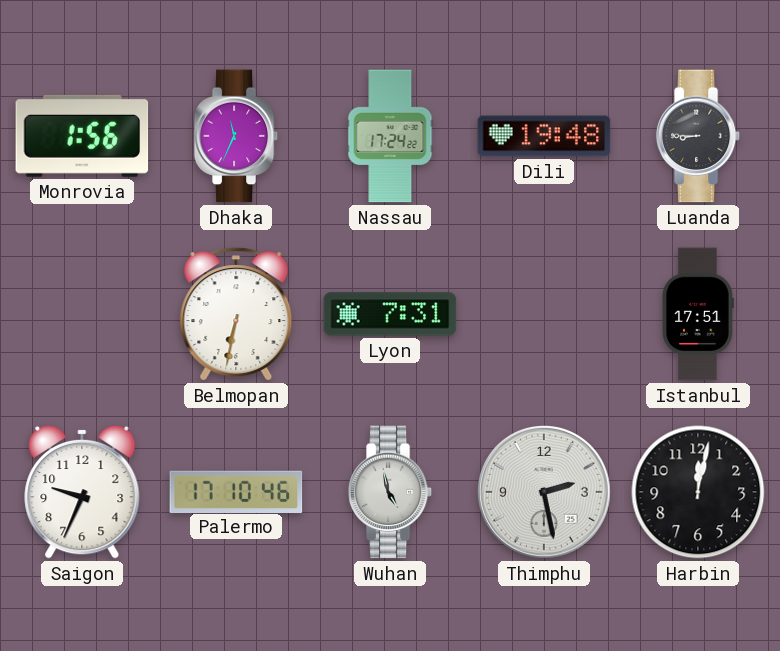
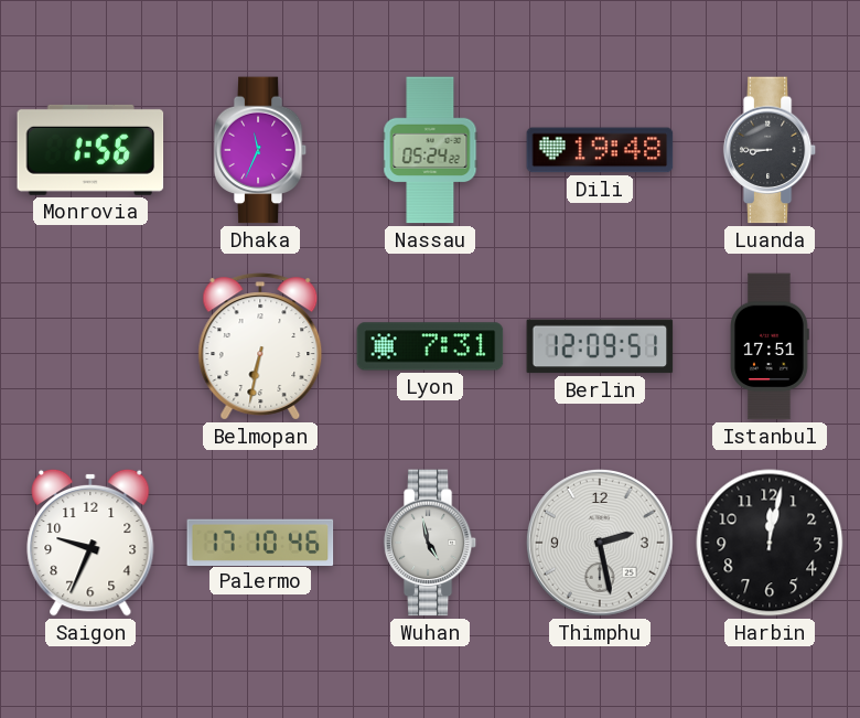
Nassau: 17:24 -> 05:24 (430, 150)
Berlin: none -> 12:09 (600, 346)
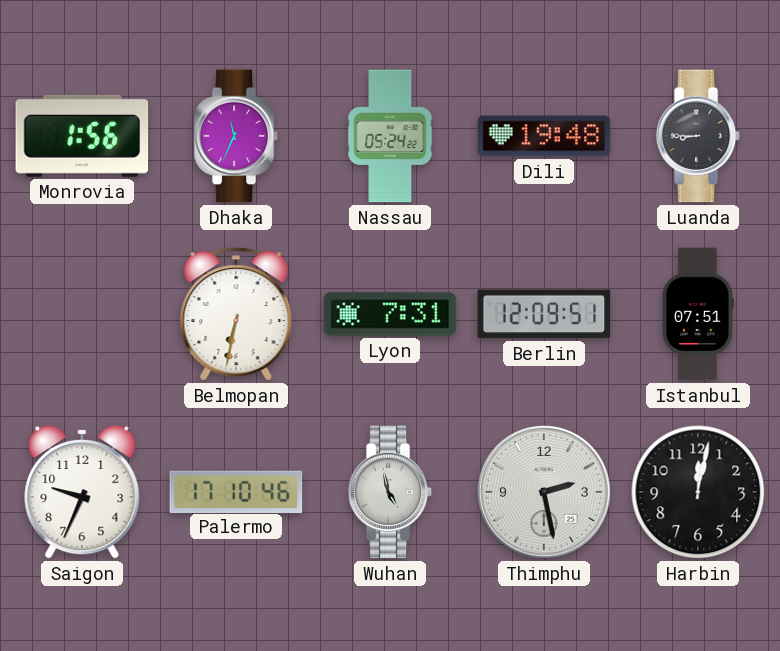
Istanbul: 17:51 -> 07:51 (699, 314)
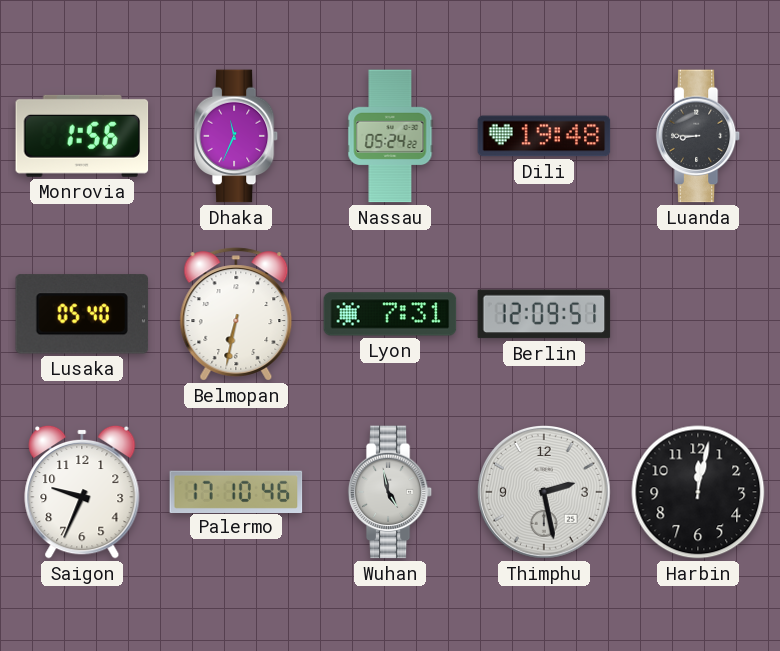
Lusaka: none -> 05:40 (82, 314)
Istanbul: 07:51 -> none (699, 314)
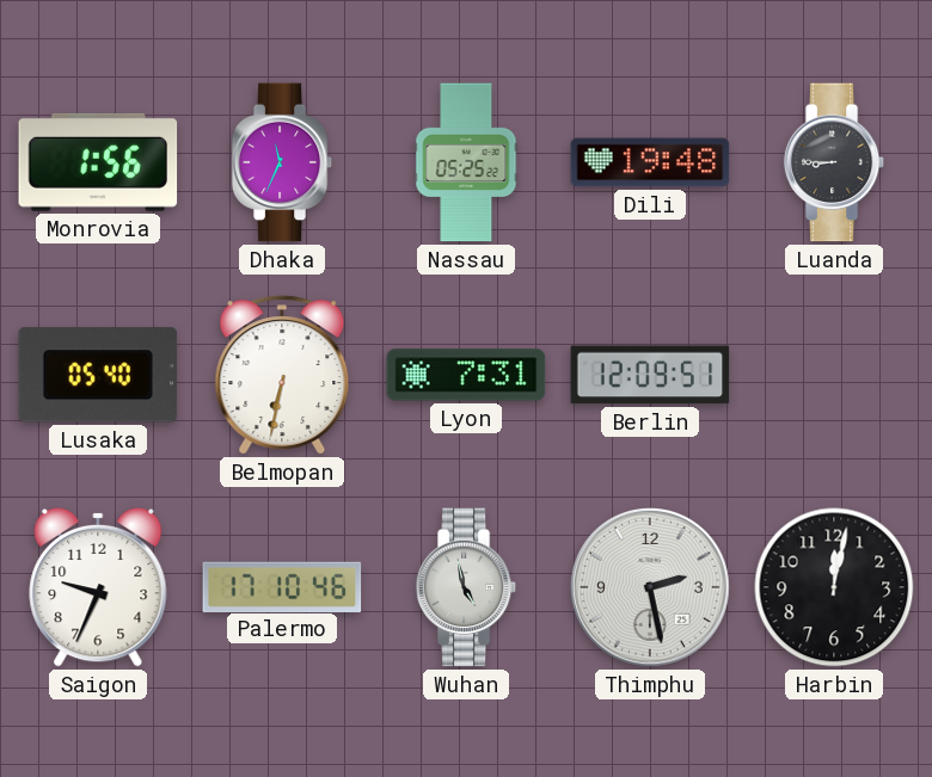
Nassau: 05:24 -> 05:25 (466, 162)
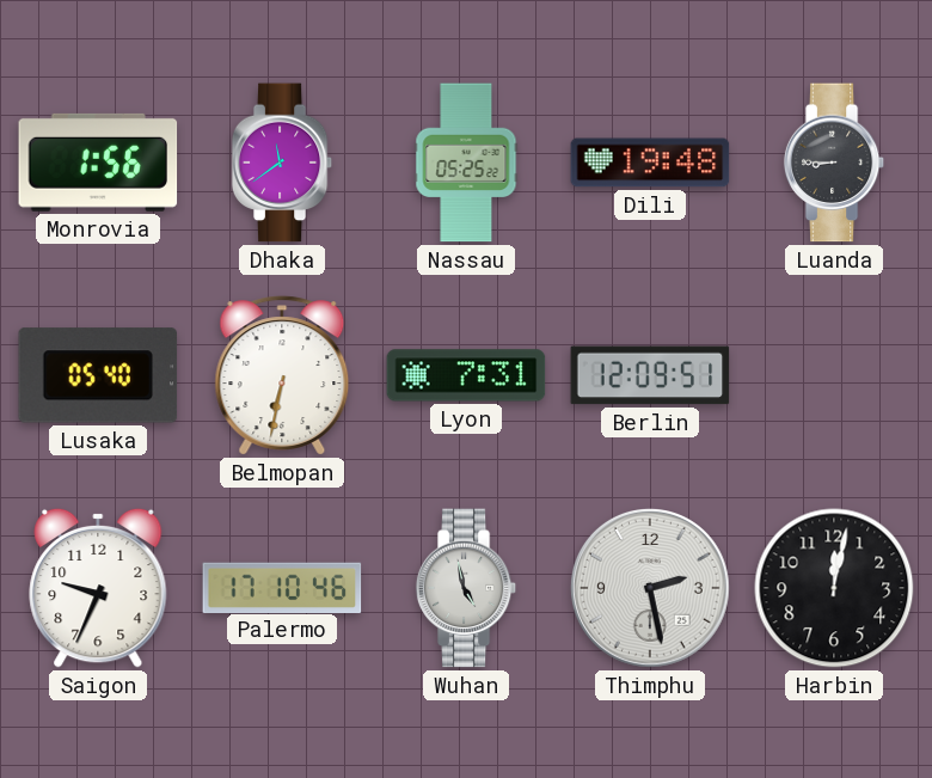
Dhaka: 11:34 -> 11:39 (282, 163)
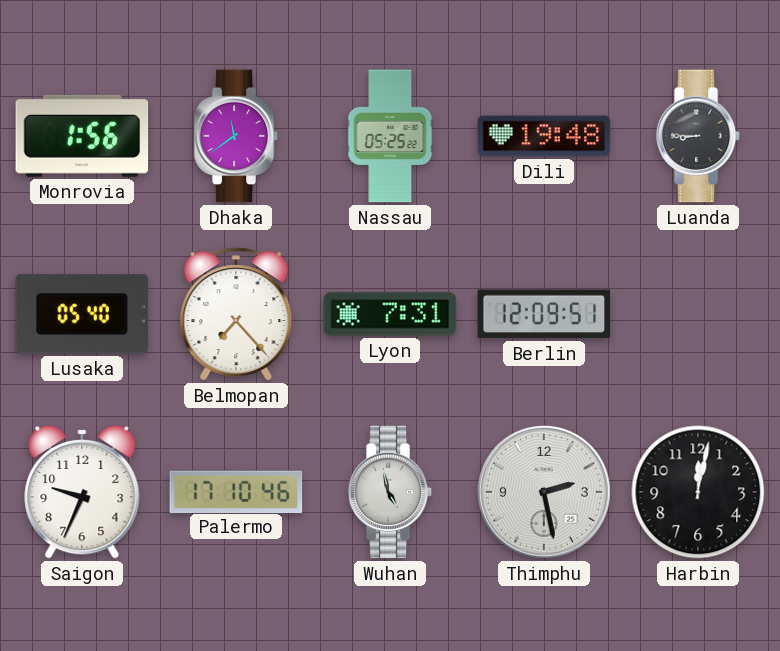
Belmopan: 6:32 -> 7:23 (236, 314)
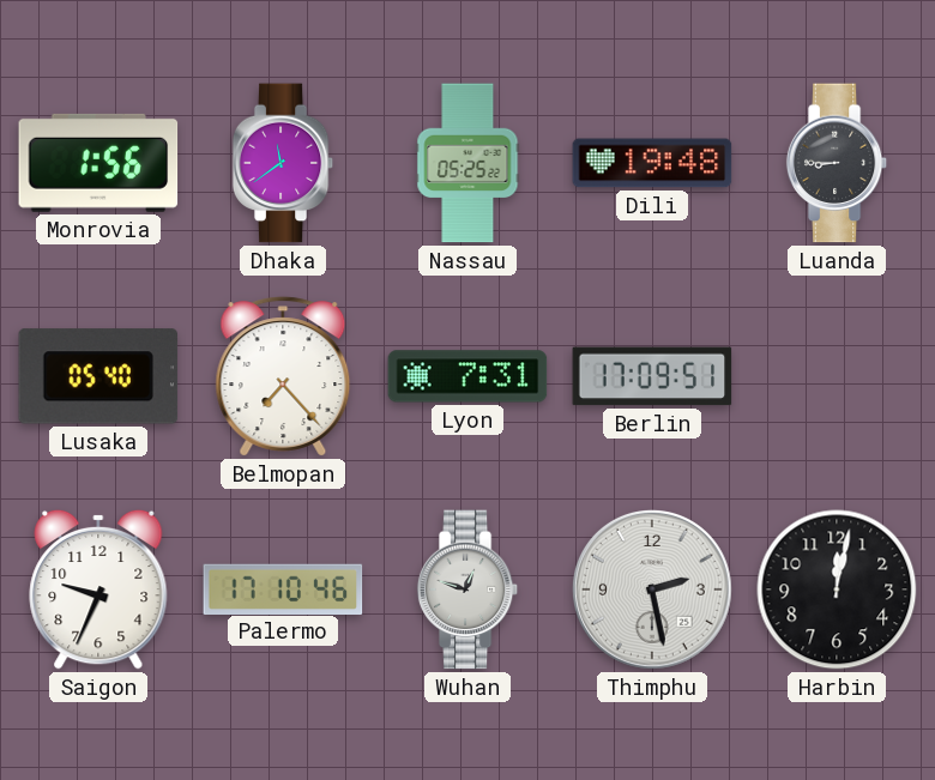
Berlin: 12:09 -> 17:09 (652, 376)
Wuhan: 4:58 -> 12:48 (467, 589)
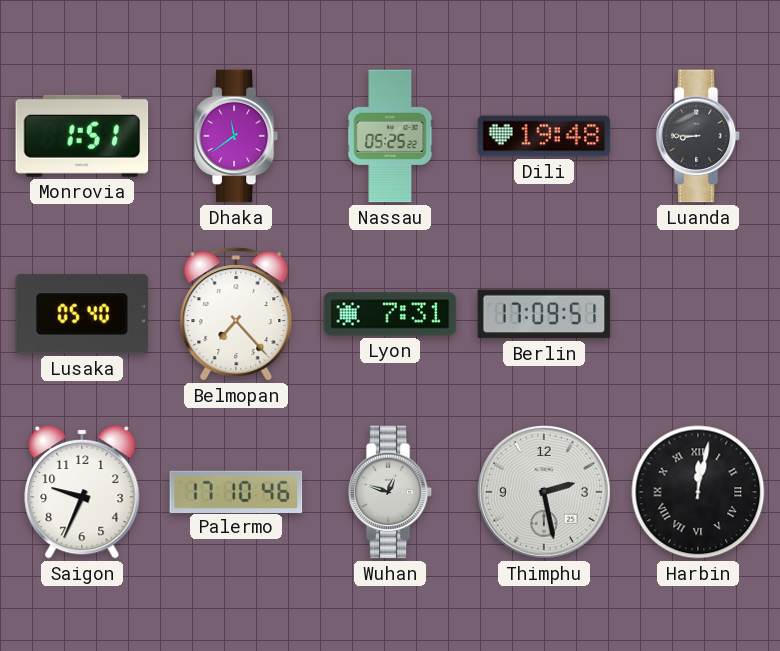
Monrovia: 1:56 -> 1:51 (82, 136)
Harbin numerals: Arabic -> Roman (698, 492)
